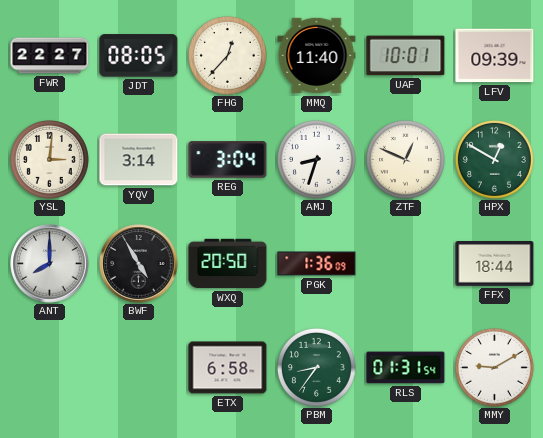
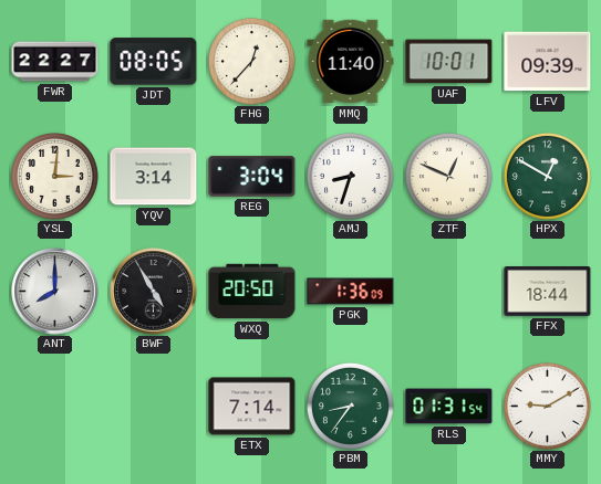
ETX: 6:58 -> 7:14 (252, 407)
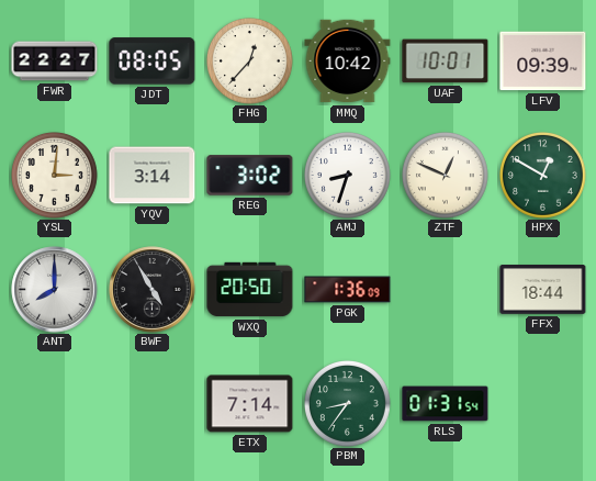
MMQ: 11:40 -> 10:42 (348, 61)
REG: 3:04 -> 3:02 (250, 176)
MMY: 9:10 -> none (548, 407)
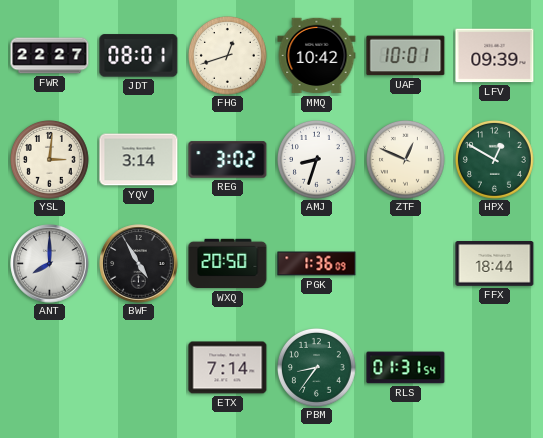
JDT: 08:05 -> 08:01 (139, 56)
FHG: 12:37 -> 12:42 (228, 56)
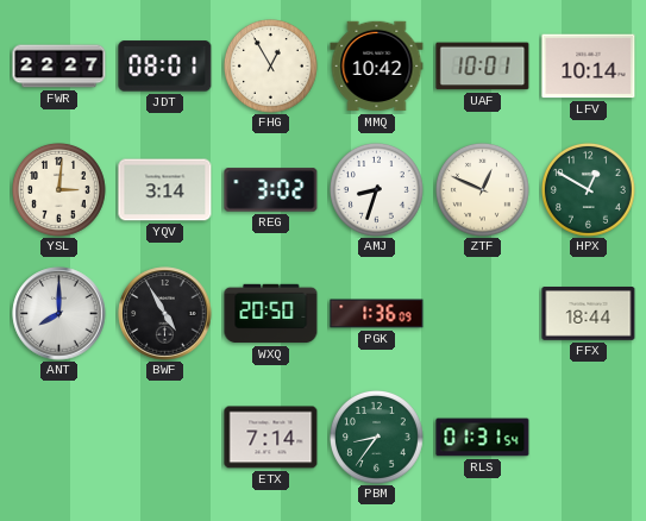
FHG: 12:42 -> 12:55 (271, 67)
LFV: 09:39 -> 10:14 (589, 67)
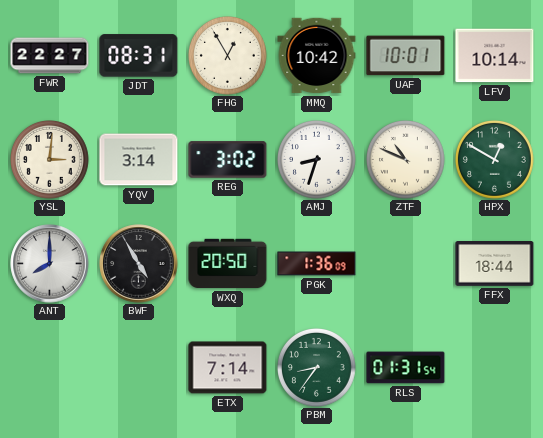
JDT: 08:01 -> 08:31 (139, 56)
ZTF: 12:49 -> 10:49 (406, 160)
